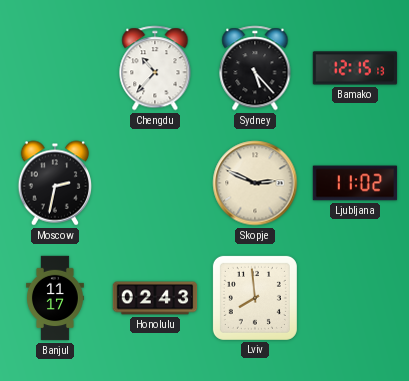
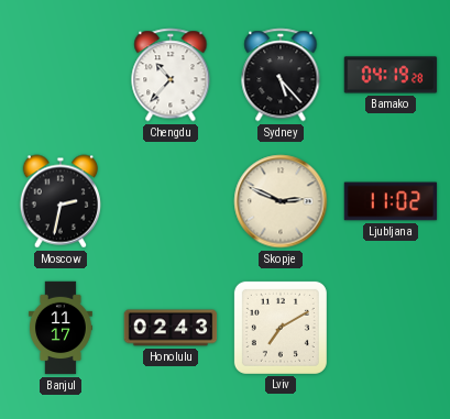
Bamako: 12:15 -> 04:19 (391, 75)
Lviv: 7:59 -> 7:10 (281, 328)
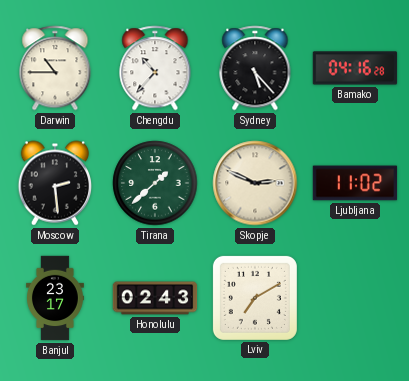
Darwin: none -> 10:45 (55, 68)
Bamako: 04:19 -> 04:16 (355, 68)
Moscow: 2:32 -> 2:29 (55, 183)
Tirana: none -> 1:38 (155, 183)
Banjul: 11:17 -> 23:17 (56, 298)
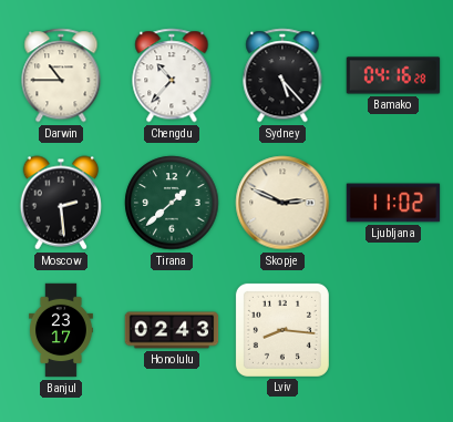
Lviv: 7:10 -> 8:16 (282, 330)
